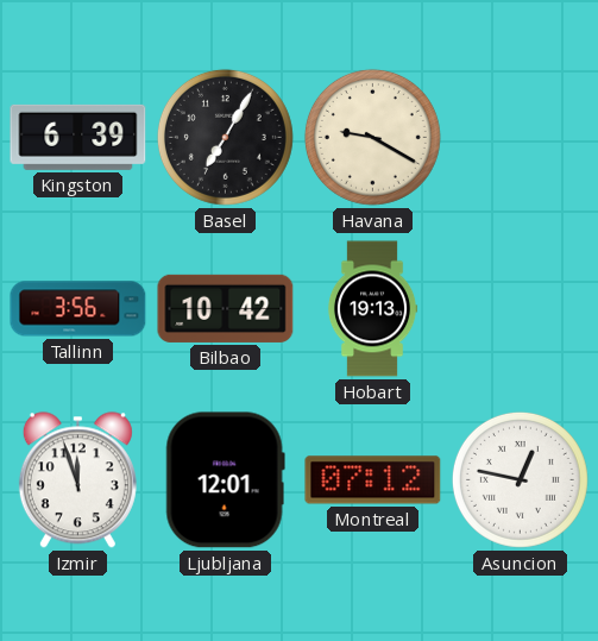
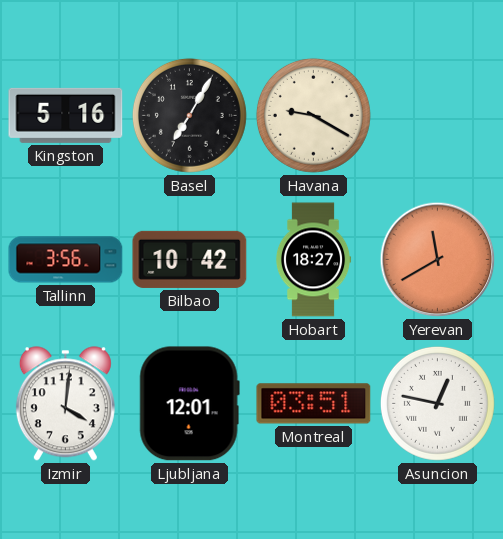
Kingston: 6:39 -> 5:16 (66, 115)
Hobart: 19:13 -> 18:27 (313, 260)
Yerevan: none -> 11:40 (438, 260)
Izmir: 11:57 -> 4:01 (65, 404)
Montreal: 07:12 -> 03:51 (314, 404)
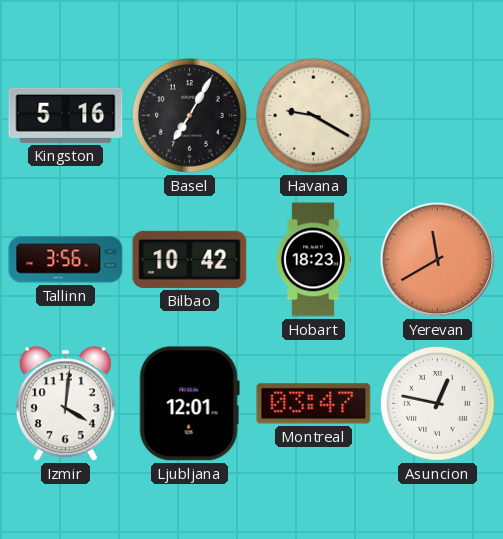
Hobart: 18:27 -> 18:23 (313, 260)
Montreal: 03:51 -> 03:47 (314, 404)
